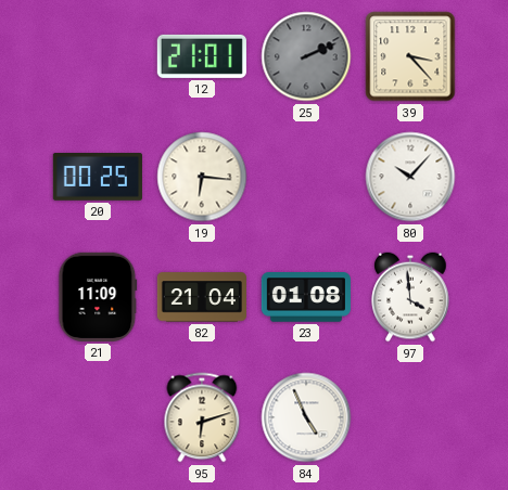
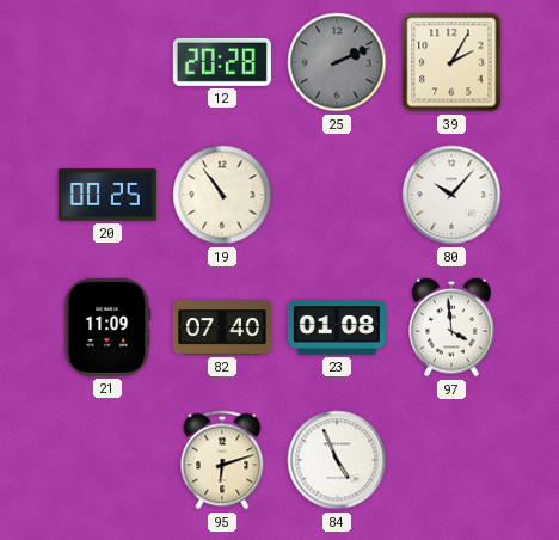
12: 21:01 -> 20:28 (222, 62)
39: 3:23 -> 2:05 (451, 62)
19: 6:16 -> 10:54 (222, 195)
82: 21:04 -> 07:40 (222, 327)
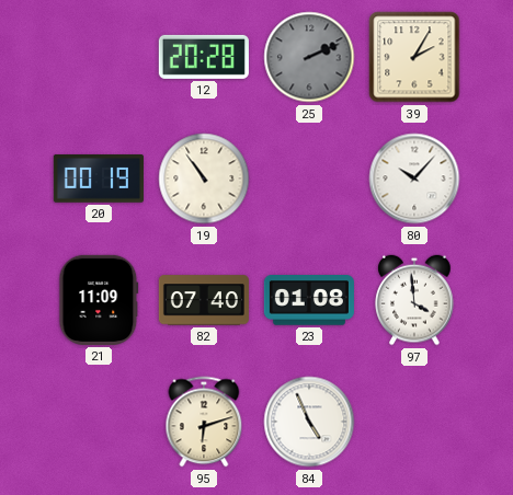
20: 00:25 -> 00:19 (99, 179)
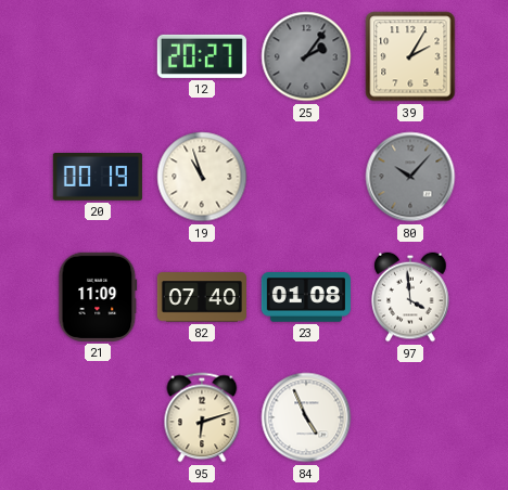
12: 20:28 -> 20:27 (202, 56)
25: 2:11 -> 2:06 (306, 56)
19: 10:54 -> 10:57 (202, 177)
80 dial: white -> grey (410, 177)
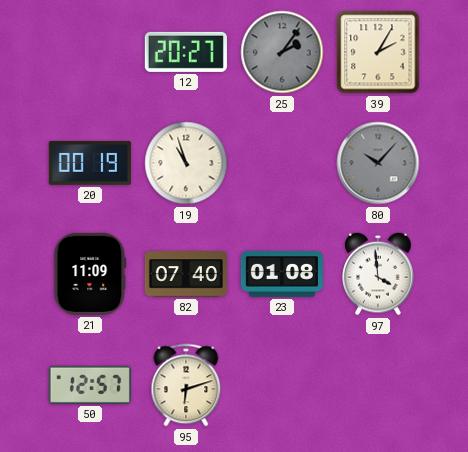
50: none -> 12:57 (90, 385)
84: 4:56 -> none (306, 417)
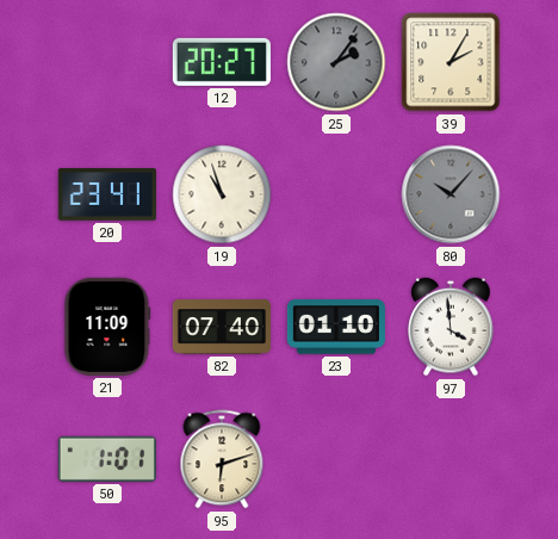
20: 00:19 -> 23:41 (107, 194)
23: 01:08 -> 01:10 (336, 327)
50: 12:57 -> 1:01 (107, 459)
